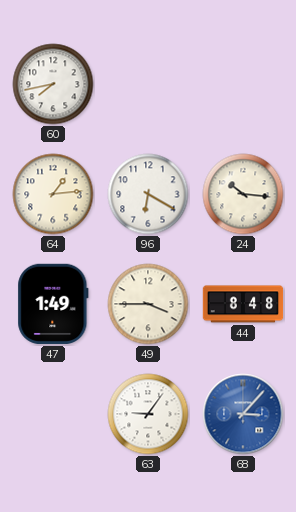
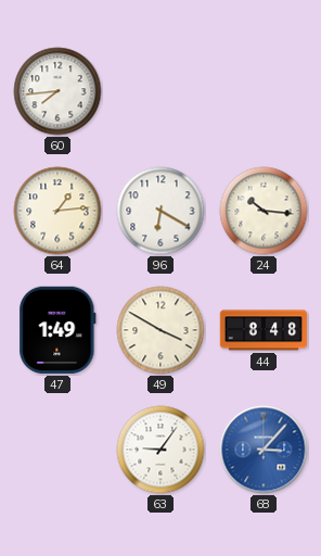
60: 7:43 -> 7:44 (57, 91)
49: 3:45 -> 3:50 (160, 330)
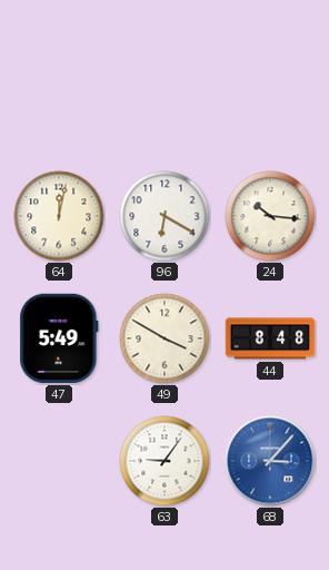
60: 7:44 -> none (57, 91)
64: 1:14 -> 12:02 (59, 216)
47: 1:49 -> 5:49 (59, 338)
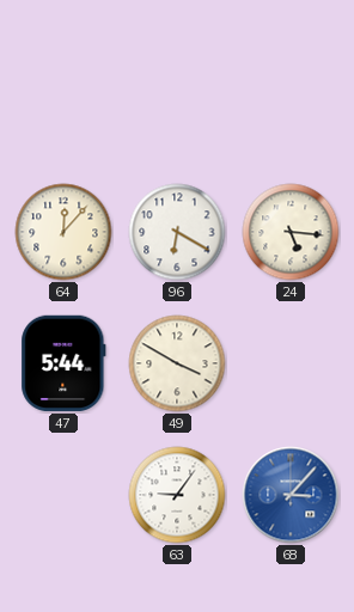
64: 12:02 -> 12:07 (63, 232)
24: 10:16 -> 5:16 (291, 232)
47: 5:49 -> 5:44 (63, 363)
44: 8:48 -> none (270, 338)
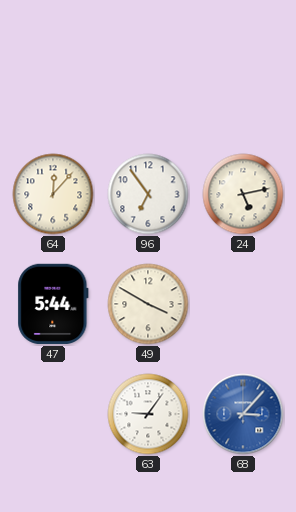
96: 6:20 -> 6:54 (148, 194)
24: 5:16 -> 5:13 (243, 194)
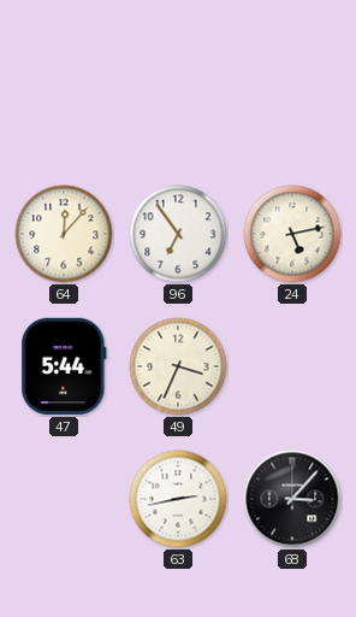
49: 3:50 -> 3:34 (178, 366)
63: 9:06 -> 2:43 (178, 499)
68 dial: blue -> black (292, 499)
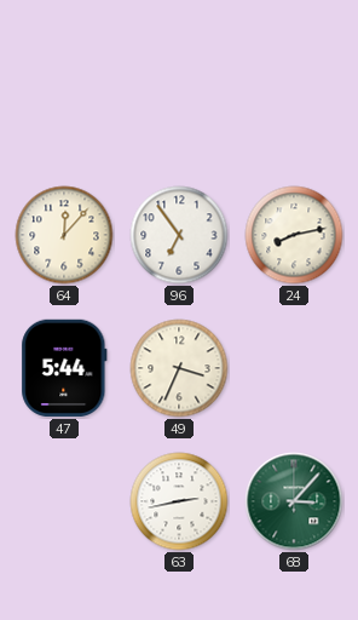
24: 5:13 -> 8:13 (294, 235)
68 dial: black -> green (294, 501)
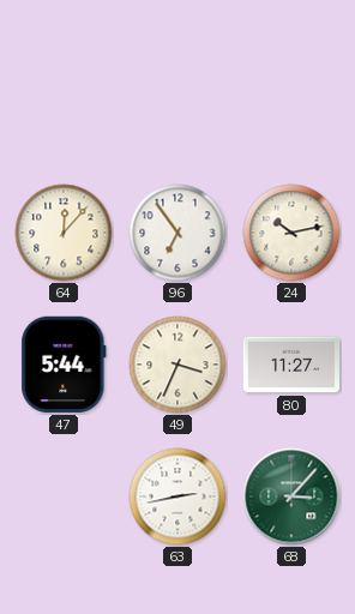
24: 8:13 -> 10:13 (291, 233)
80: none -> 11:27 (291, 365)
